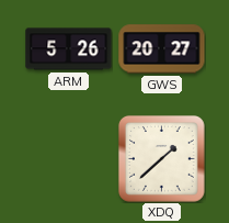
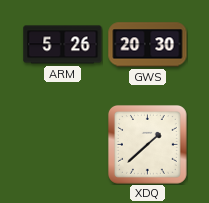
GWS: 20:27 -> 20:30 (148, 45)
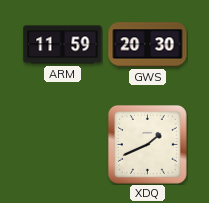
ARM: 5:26 -> 11:59 (63, 45)
XDQ: 1:38 -> 1:41 (148, 145)
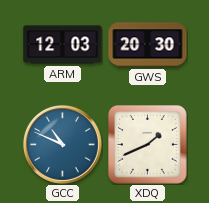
ARM: 11:59 -> 12:03 (63, 45)
GCC: none -> 10:49 (62, 144)
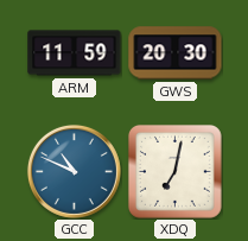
ARM: 12:03 -> 11:59 (75, 53)
XDQ: 1:41 -> 7:02 (176, 172)
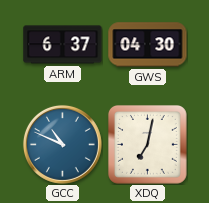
ARM: 11:59 -> 6:37 (63, 45)
GWS: 20:30 -> 04:30 (148, 45)
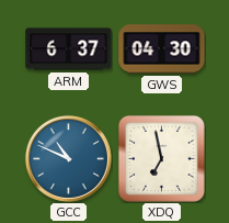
XDQ: 7:02 -> 6:58 (162, 159)
